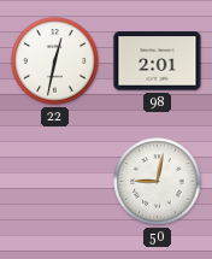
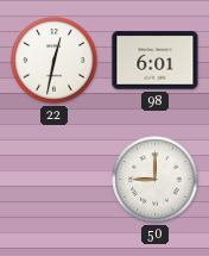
98: 2:01 -> 6:01 (156, 61)
50: 9:02 -> 9:00 (156, 180)
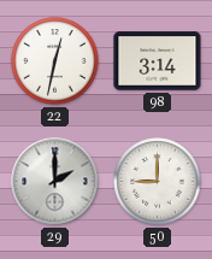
98: 6:01 -> 3:14 (158, 61)
29: none -> 2:00 (55, 182)
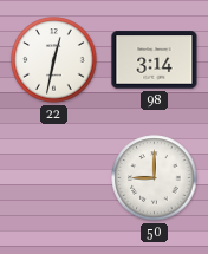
29: 2:00 -> none (55, 182)
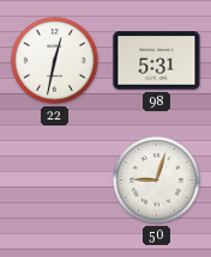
98: 3:14 -> 5:31 (157, 61)
50: 9:00 -> 9:03 (157, 180)
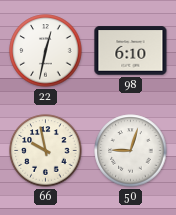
98: 5:31 -> 6:10 (131, 51)
66: none -> 9:58 (46, 151)
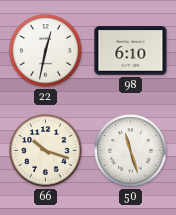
66: 9:58 -> 10:18 (46, 151)
50: 9:03 -> 11:27 (131, 151)
